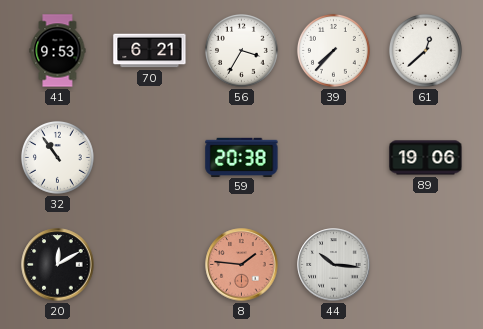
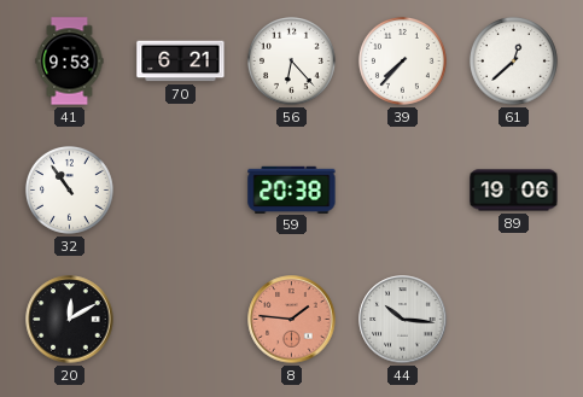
56: 3:35 -> 6:23 (292, 60)
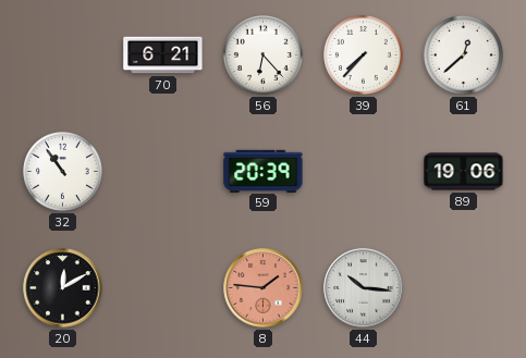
41: 9:53 -> none (70, 62)
59: 20:38 -> 20:39 (264, 171)
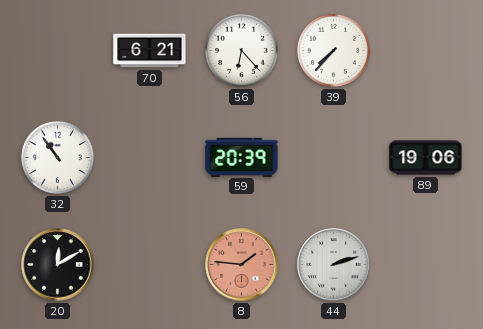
61: 12:38 -> none (464, 54)
44: 10:16 -> 2:12 (334, 265)
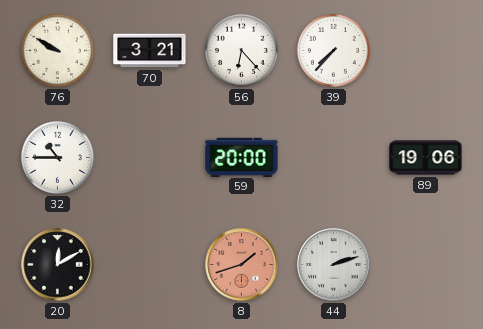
76: none -> 9:50 (58, 50)
70: 6:21 -> 3:21 (150, 51)
32: 10:54 -> 10:45 (58, 157)
59: 20:39 -> 20:00 (242, 157)
8: 1:46 -> 1:42 (242, 265)
